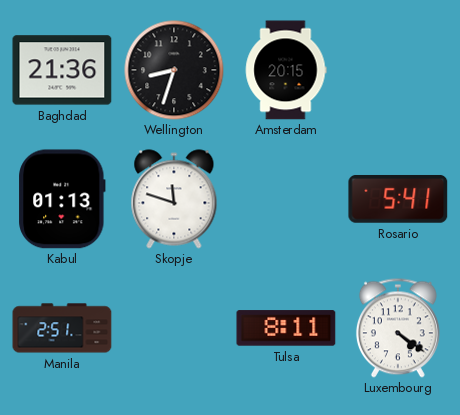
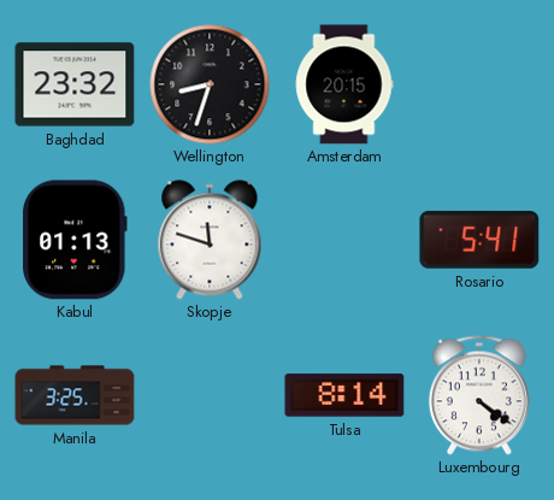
Baghdad: 21:36 -> 23:32 (75, 84)
Manila: 2:51 -> 3:25 (75, 395)
Tulsa: 8:11 -> 8:14 (344, 395)
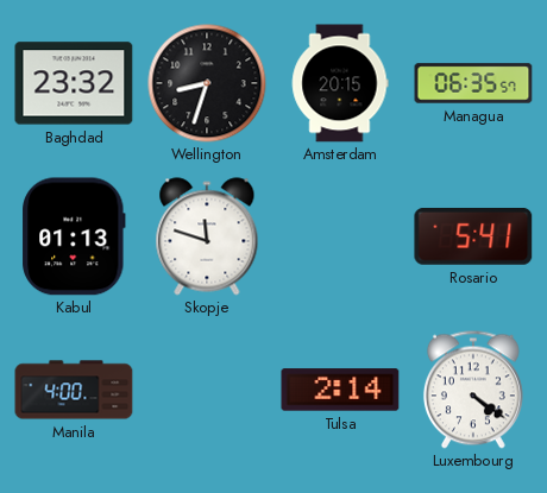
Managua: none -> 06:35 (473, 83)
Manila: 3:25 -> 4:00 (74, 390)
Tulsa: 8:14 -> 2:14 (340, 390)
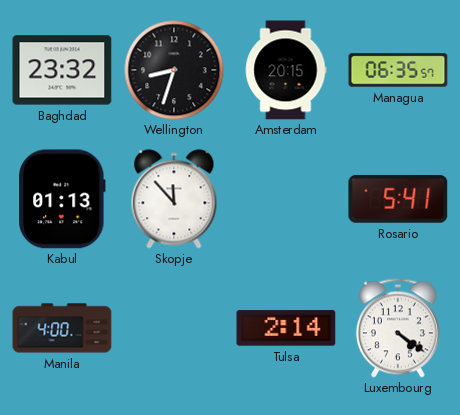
Skopje: 11:48 -> 11:53 (174, 199)
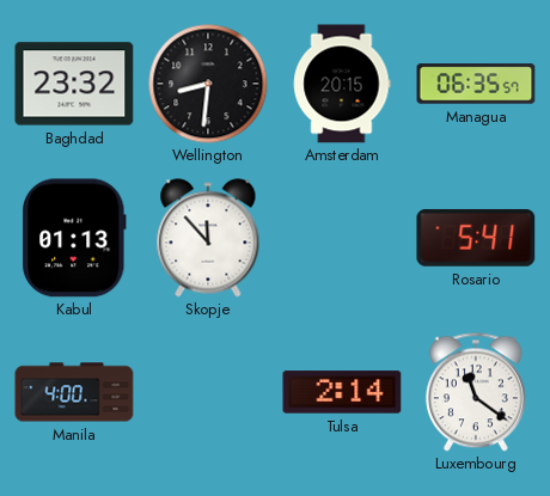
Wellington: 8:33 -> 8:31 (208, 84)
Luxembourg: 4:21 -> 11:21 (476, 392)
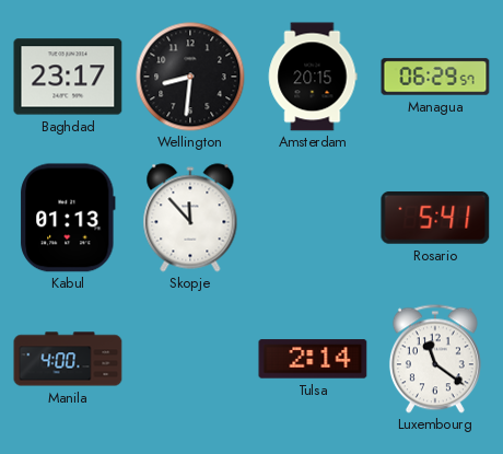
Baghdad: 23:32 -> 23:17 (68, 77)
Managua: 06:35 -> 06:29 (435, 77)
